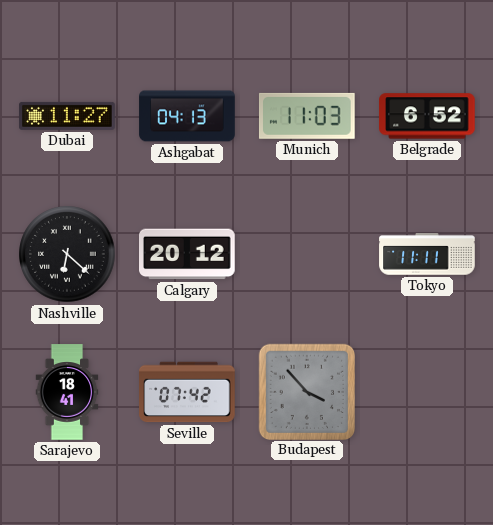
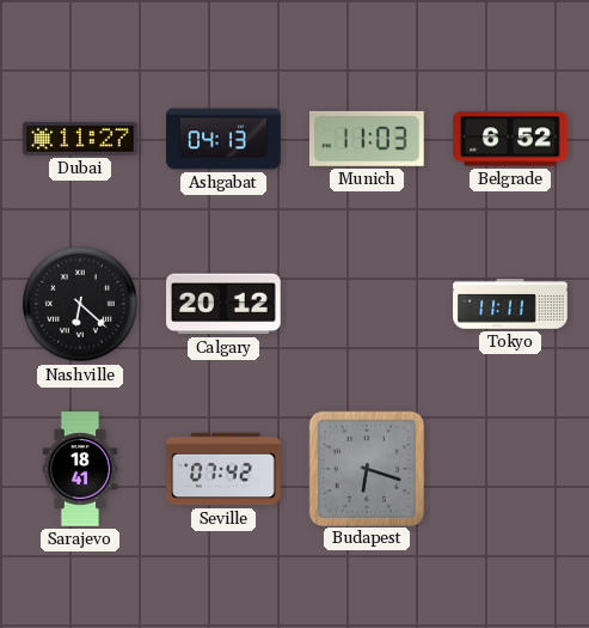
Budapest: 3:53 -> 6:18 (366, 468)
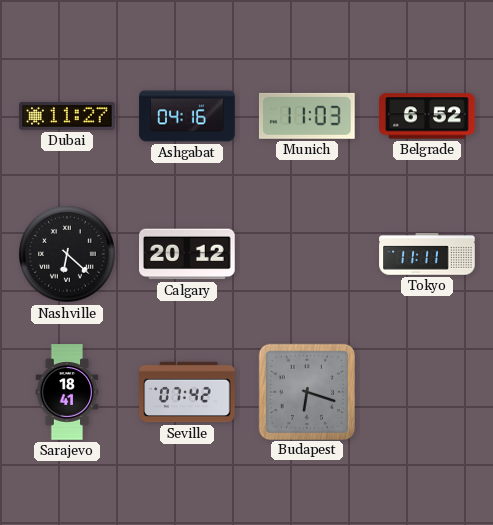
Ashgabat: 04:13 -> 04:16 (187, 116)
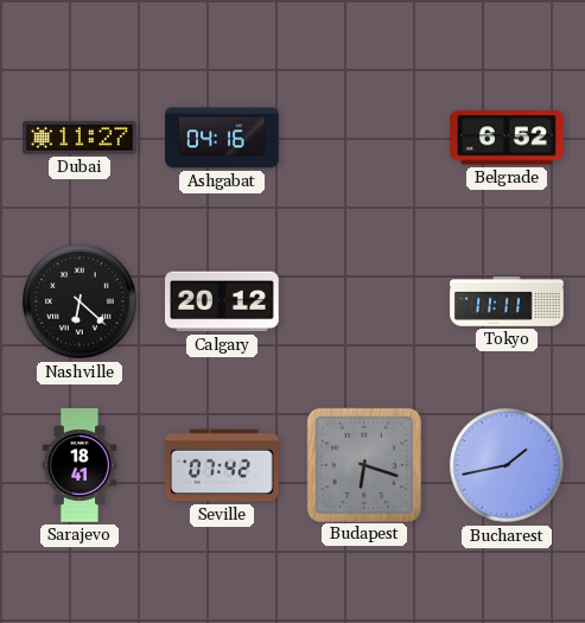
Munich: 11:03 -> none (307, 116)
Bucharest: none -> 1:43 (507, 465)
